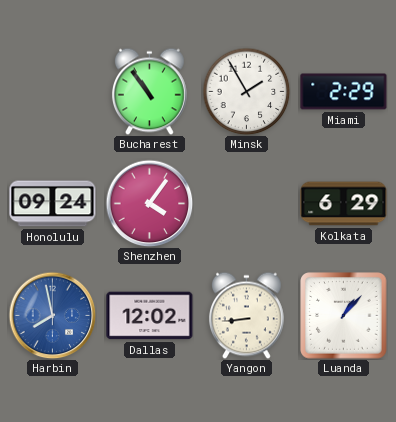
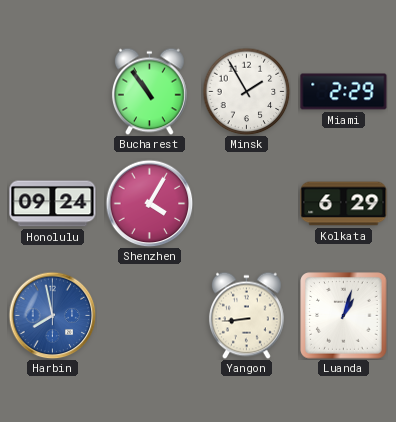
Shenzhen: 4:06 -> 4:05 (149, 203)
Dallas: 12:02 -> none (150, 316)
Luanda: 1:07 -> 1:03 (344, 316)
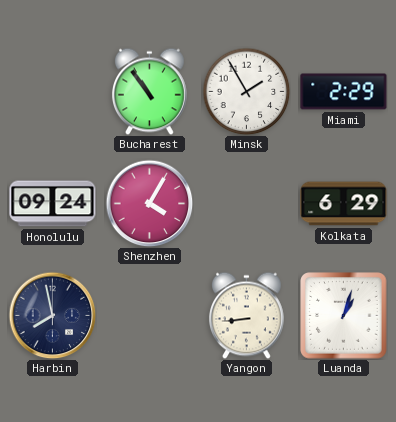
Harbin dial: blue -> navy (52, 315)
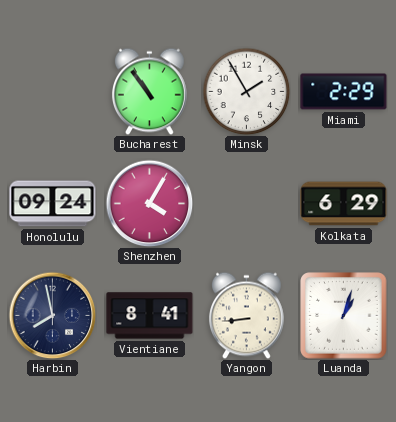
Vientiane: none -> 8:41 (150, 316)
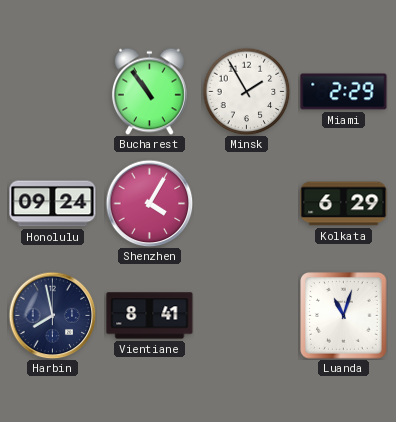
Yangon: 8:44 -> none (246, 315)
Luanda: 1:03 -> 11:03 (344, 316)
